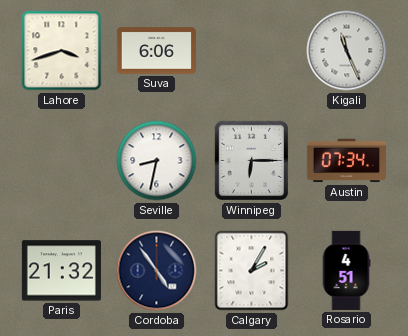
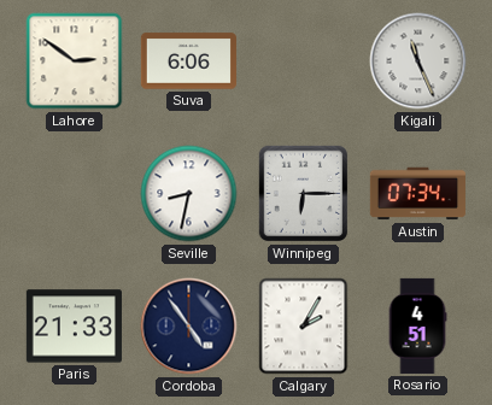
Lahore: 3:42 -> 2:51 (75, 61)
Paris: 21:32 -> 21:33 (74, 327)
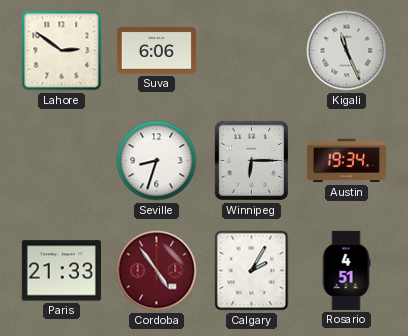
Seville: 8:32 -> 8:33 (157, 161)
Austin: 07:34 -> 19:34 (346, 161)
Cordoba dial: navy -> burgundy (157, 271)
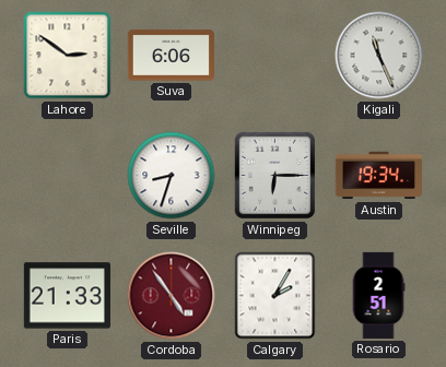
Rosario: 4:51 -> 2:51 (378, 295)
